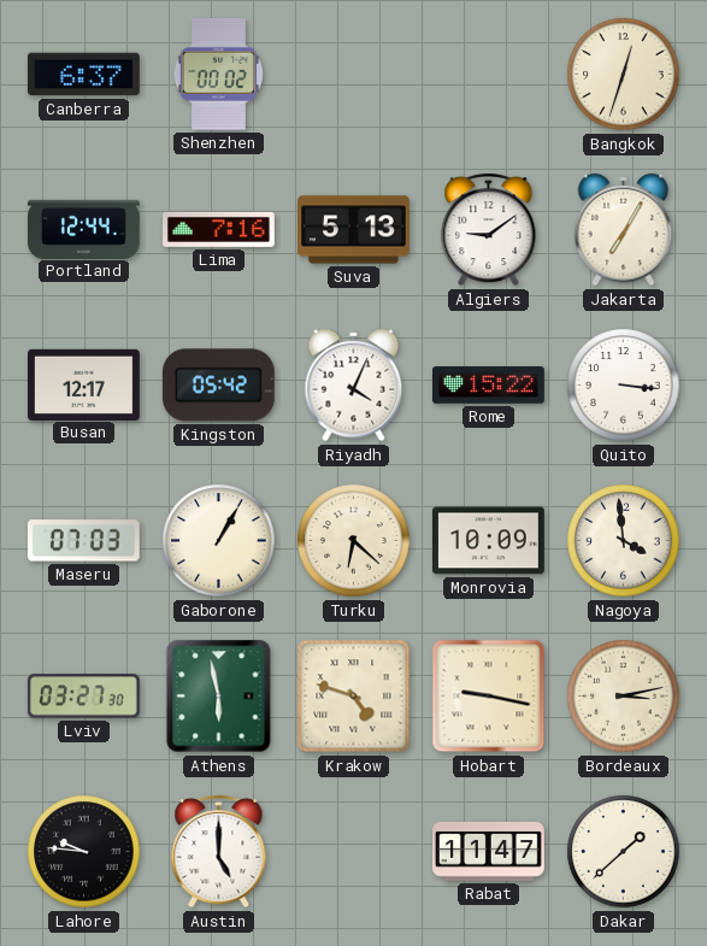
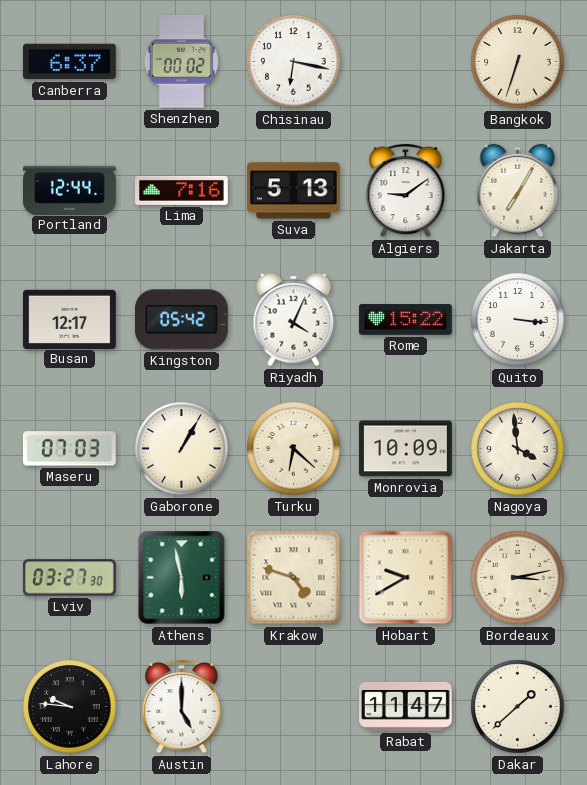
Chisinau: none -> 6:17 (294, 62)
Bangkok: 12:33 -> 6:33 (518, 62)
Hobart: 9:17 -> 9:40 (406, 578)
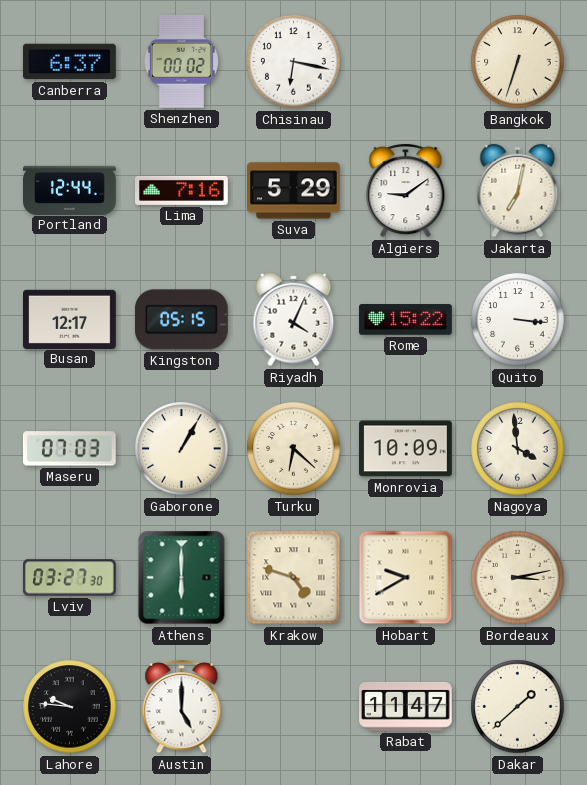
Suva: 5:13 -> 5:29 (294, 191)
Jakarta: 7:05 -> 7:02 (518, 191)
Kingston: 05:42 -> 05:15 (181, 320)
Athens: 5:58 -> 6:00 (182, 578)
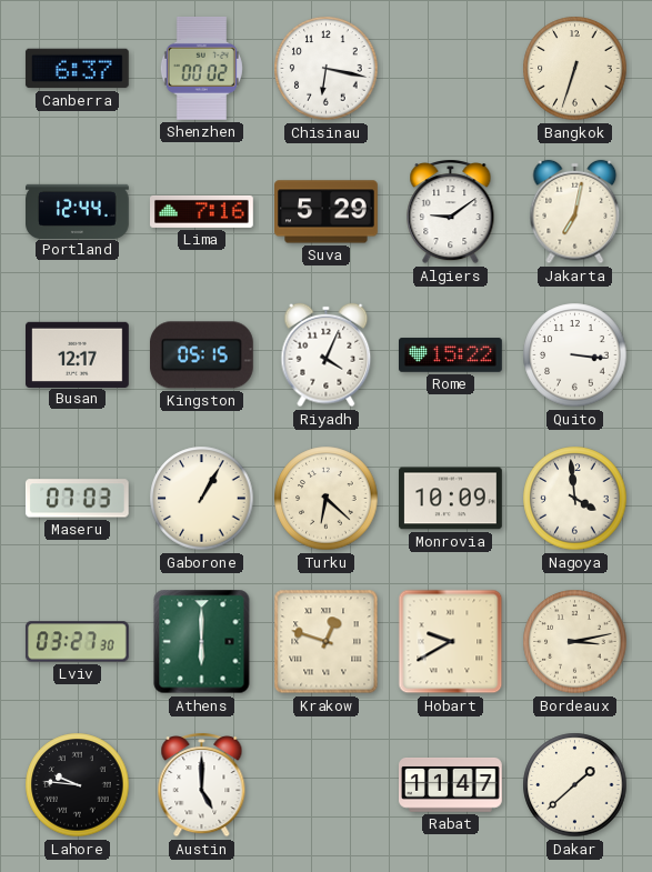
Krakow: 4:48 -> 12:48 (327, 642)
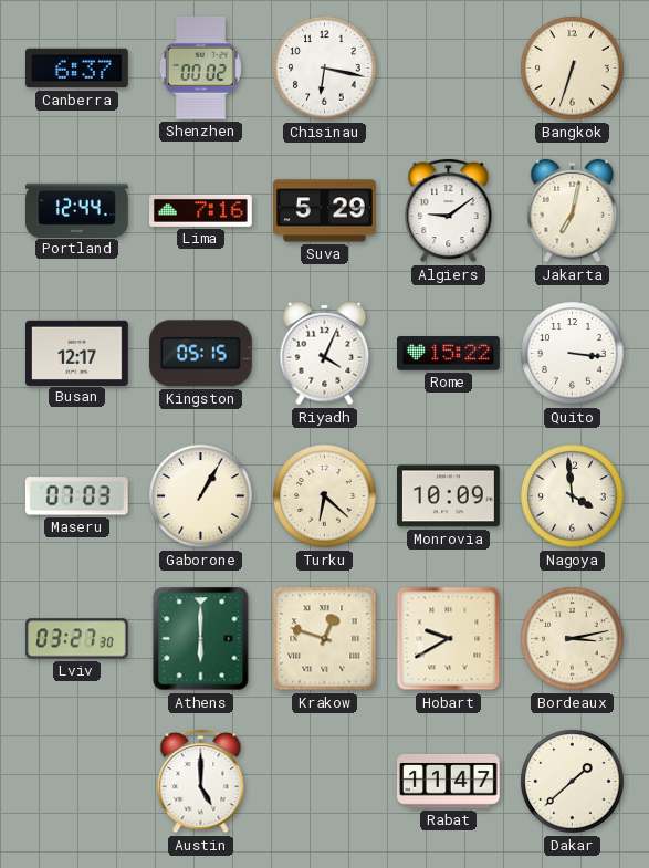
Lahore: 9:46 -> none (78, 785)
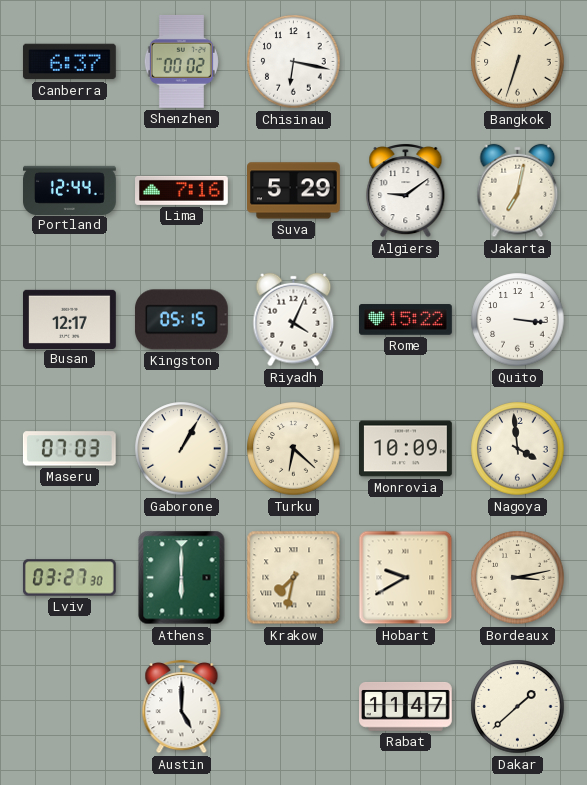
Krakow: 12:48 -> 7:32 (294, 578)
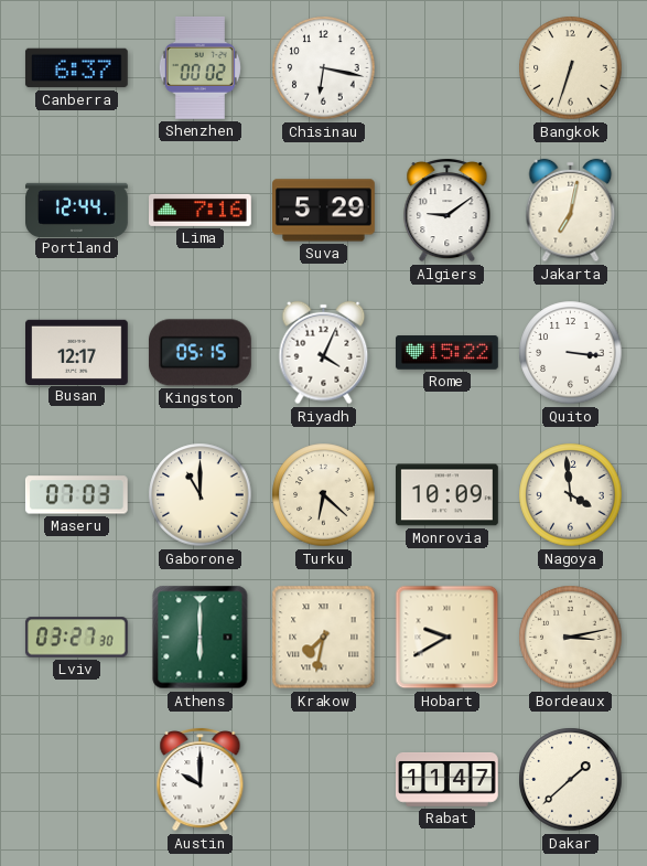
Gaborone: 1:05 -> 11:00 (201, 495)
Austin: 5:00 -> 10:00 (201, 780)
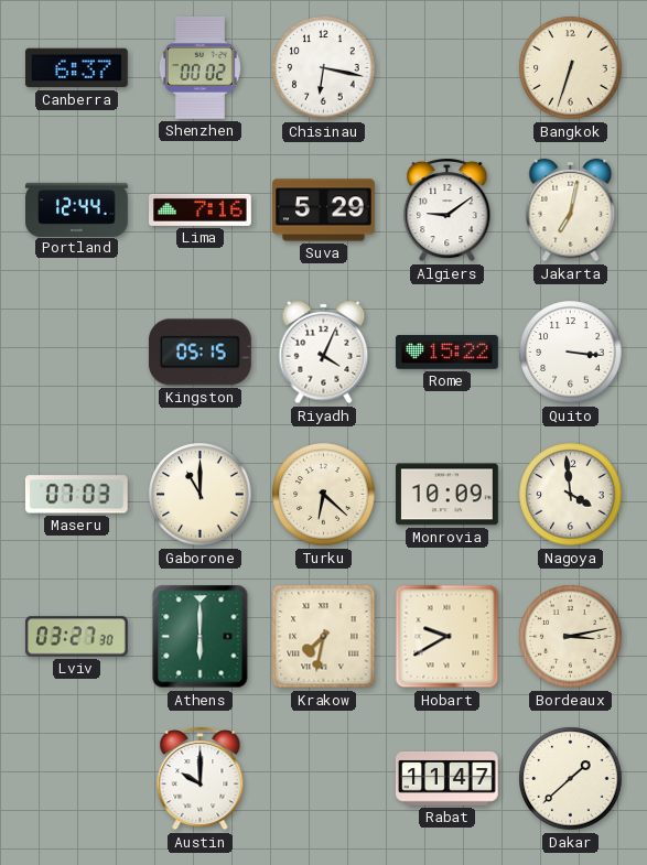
Busan: 12:17 -> none (77, 352)
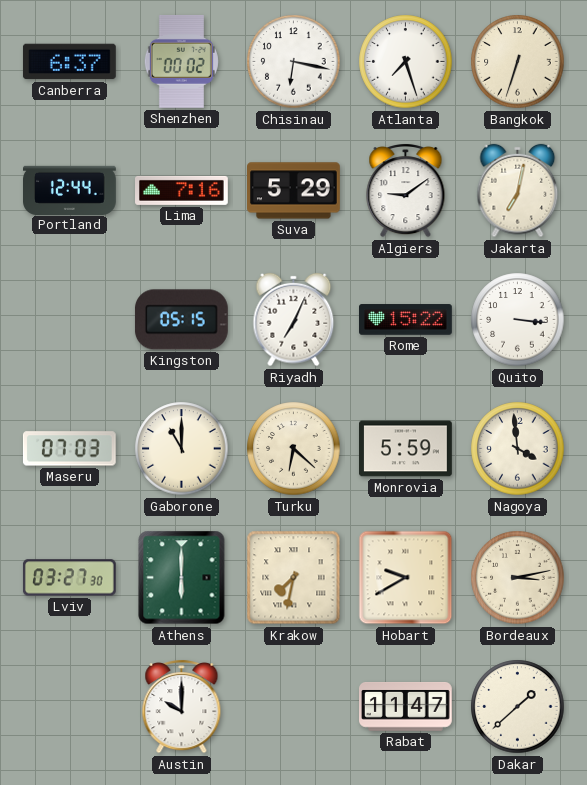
Atlanta: none -> 7:27 (406, 62)
Riyadh: 4:04 -> 7:04 (294, 320)
Monrovia: 10:09 -> 5:59 (406, 449)
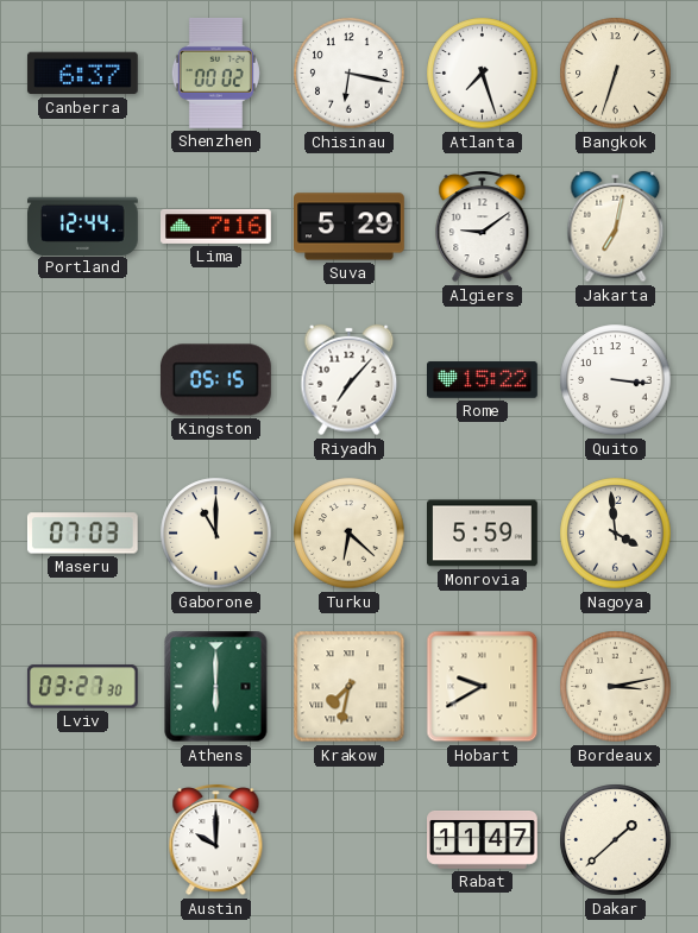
Riyadh: 7:04 -> 7:07 (350, 380)
